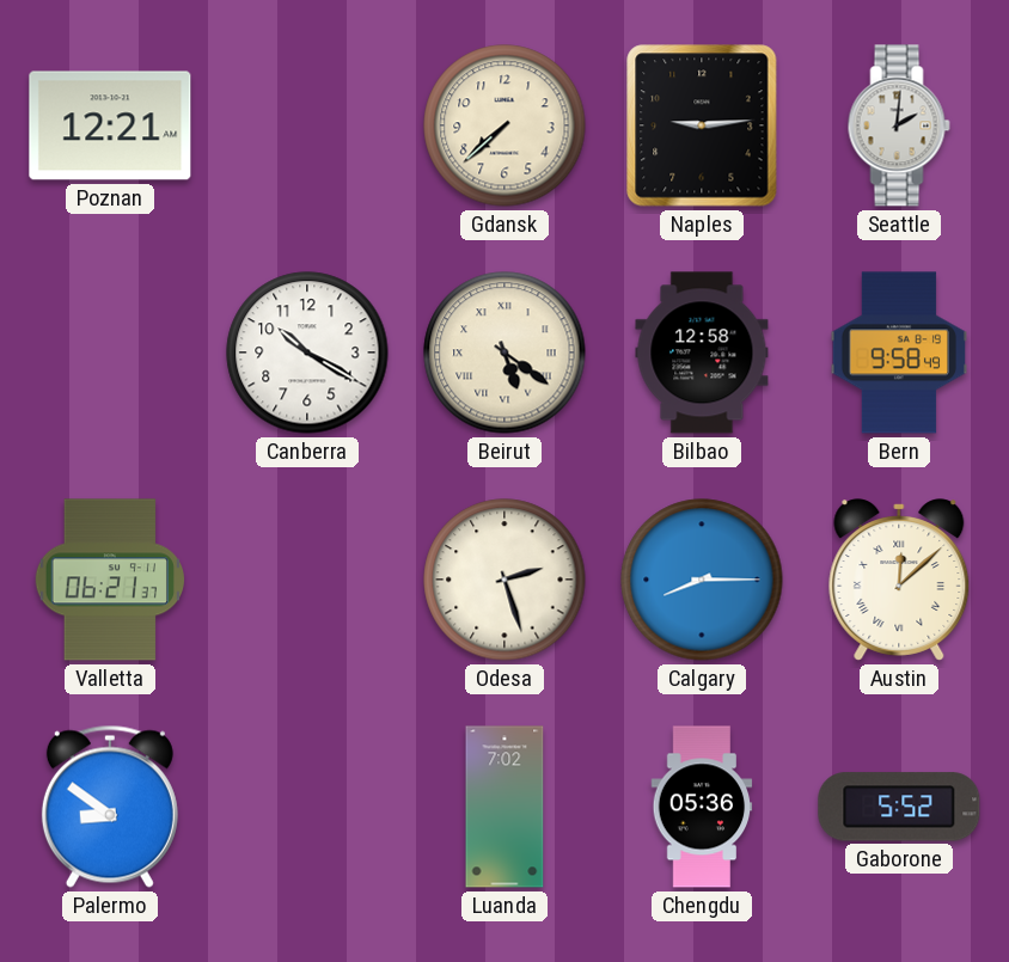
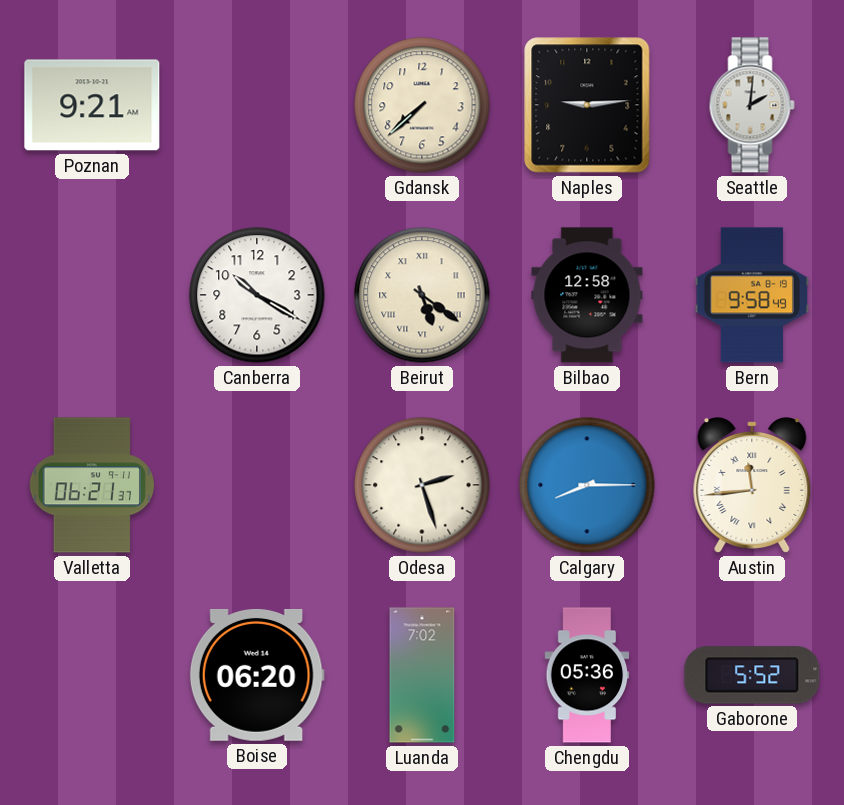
Poznan: 12:21 -> 9:21 (92, 105)
Austin: 12:08 -> 11:44 (752, 485)
Palermo: 8:51 -> none (110, 807)
Boise: none -> 06:20 (257, 675)
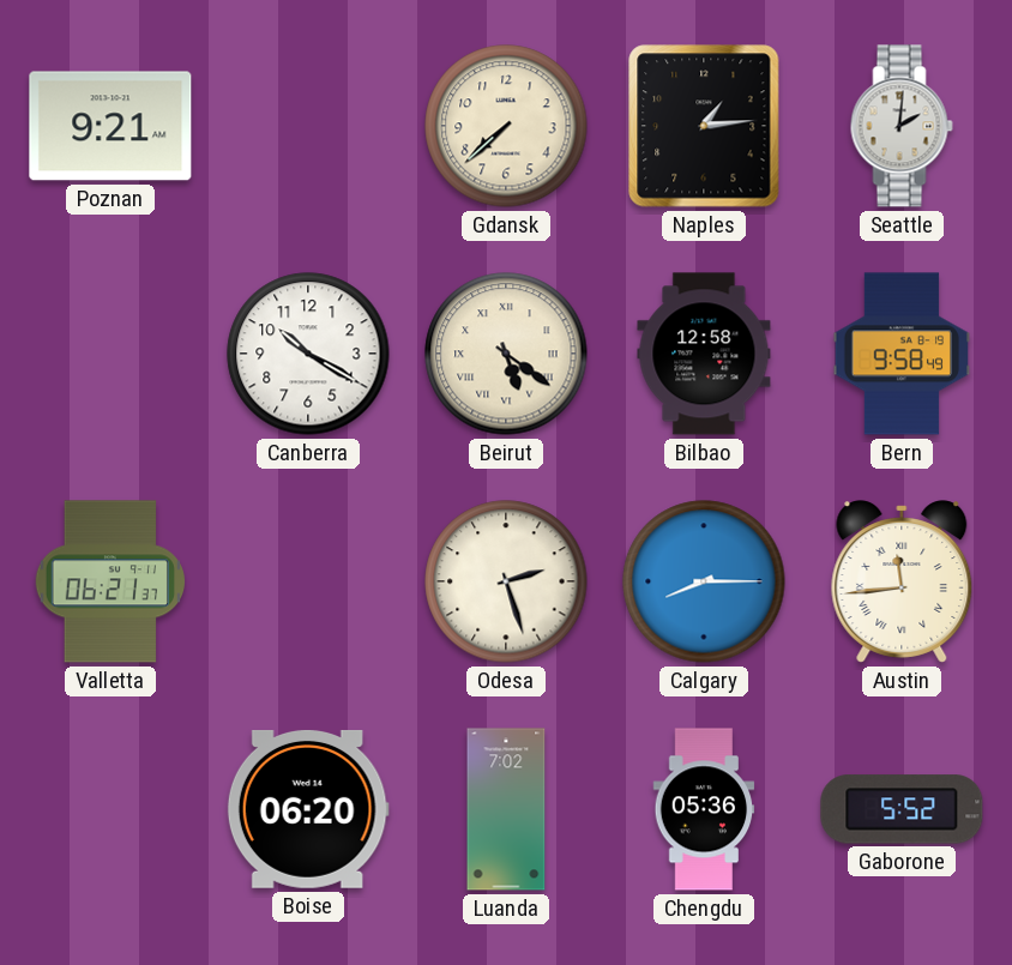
Naples: 9:14 -> 1:14 (704, 126)
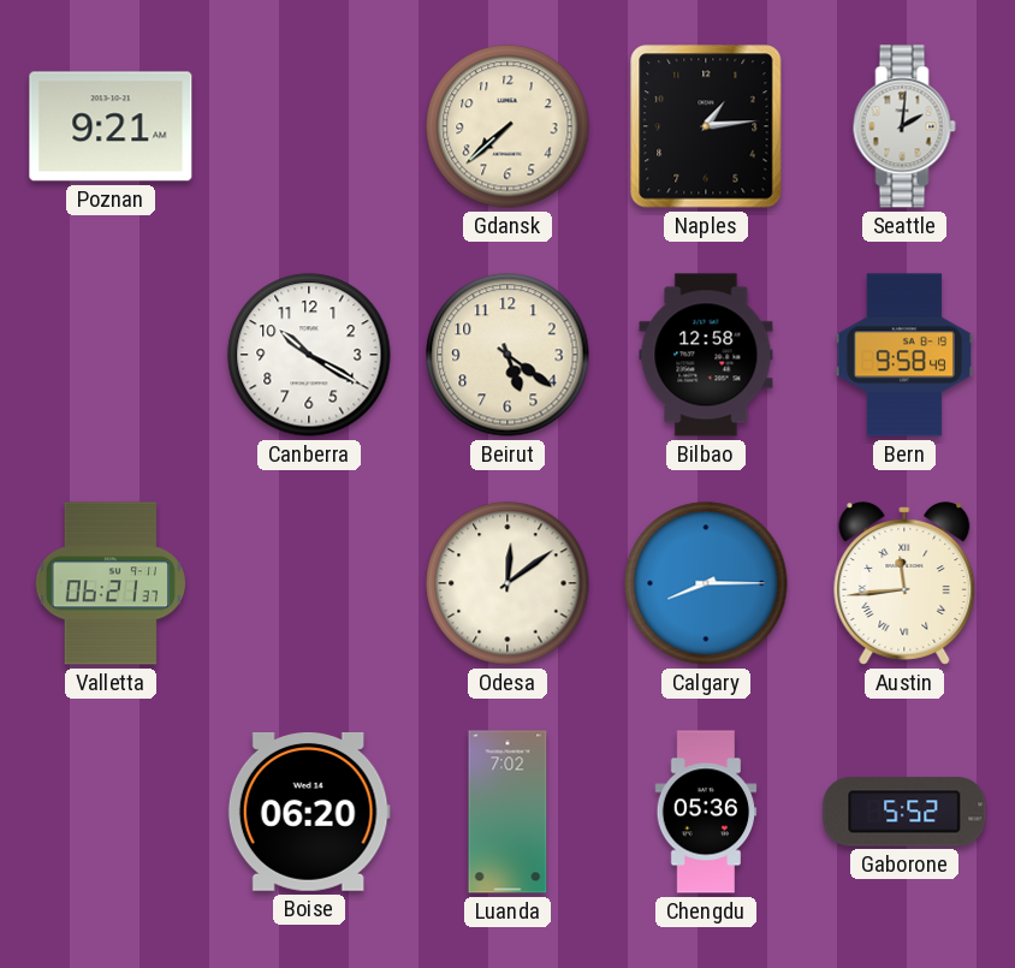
Beirut numerals: Roman -> Arabic (507, 355)
Odesa: 2:27 -> 12:09 (507, 583)
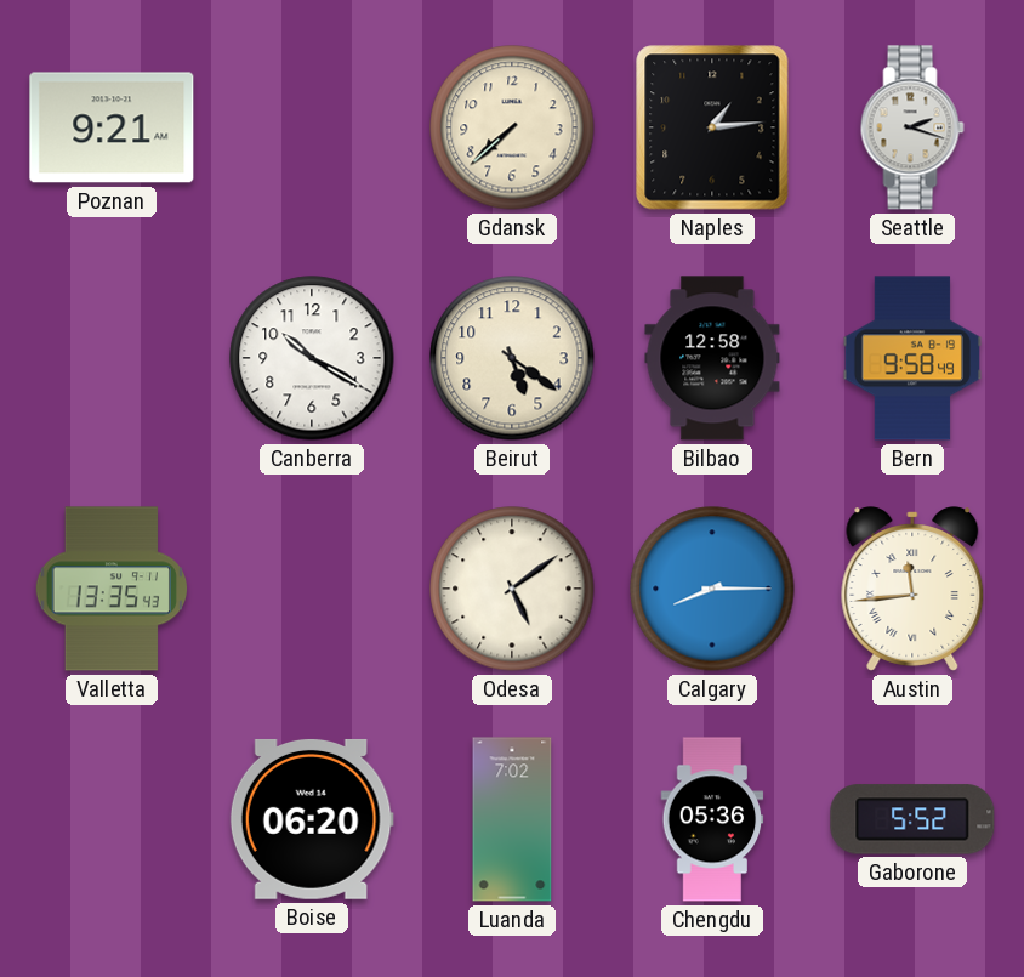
Seattle: 2:01 -> 2:18 (912, 127)
Valletta: 06:21 -> 13:35 (110, 589)
Odesa: 12:09 -> 5:09 (512, 589)
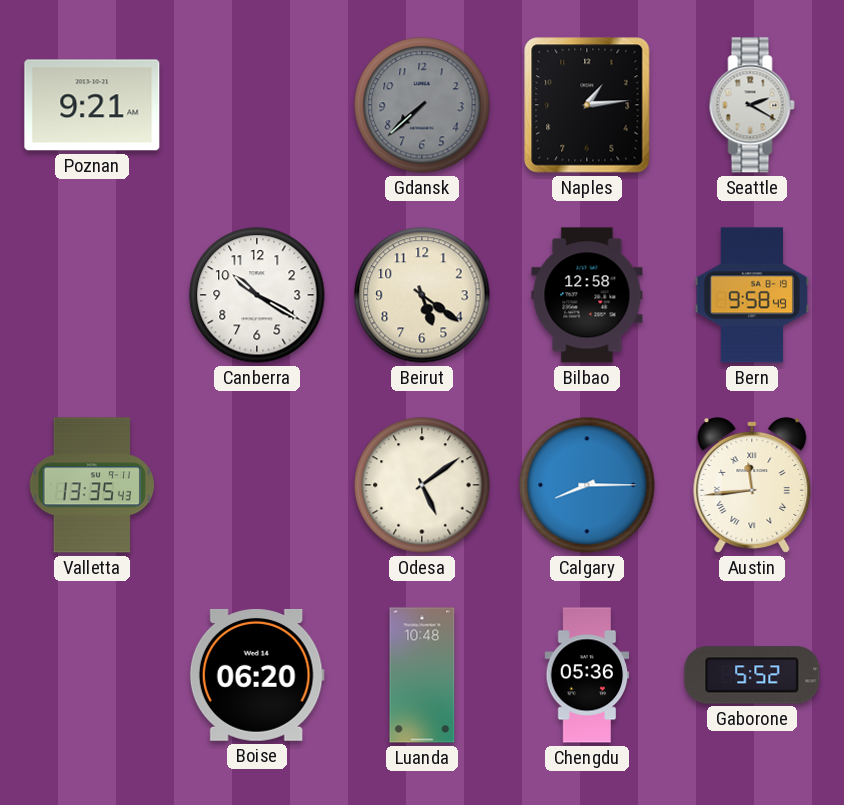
Gdansk dial: cream -> grey (422, 105)
Seattle: 2:18 -> 2:20 (752, 105)
Luanda: 7:02 -> 10:48 (422, 675)
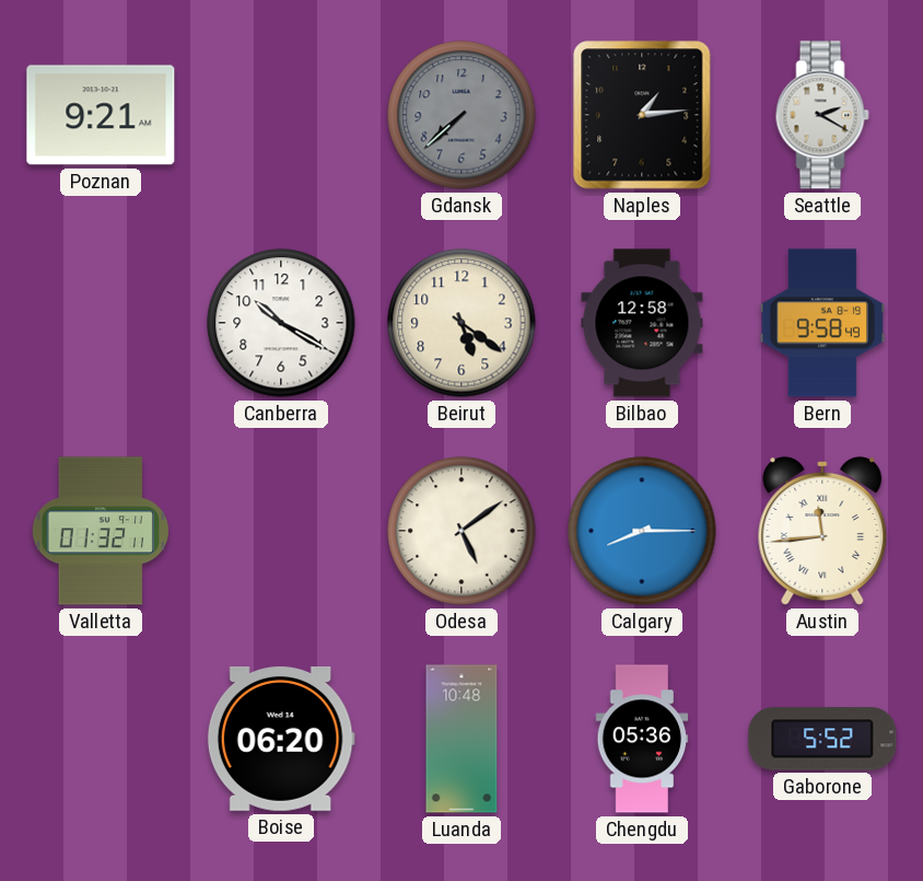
Valletta: 13:35 -> 01:32 (100, 531)
